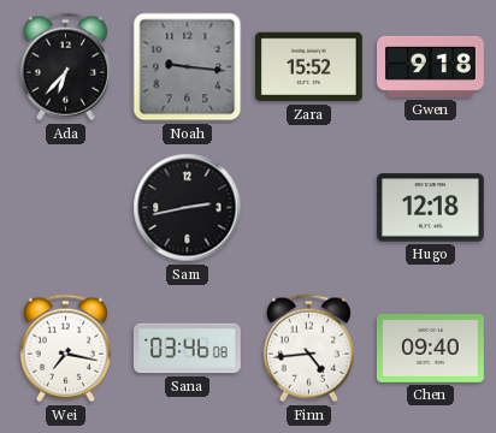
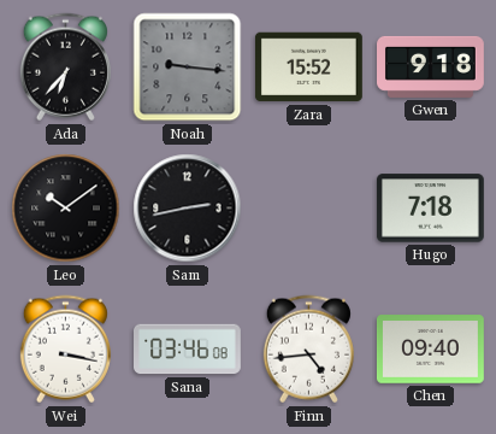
Leo: none -> 10:09 (66, 209)
Hugo: 12:18 -> 7:18 (430, 209)
Wei: 7:17 -> 3:17 (65, 350)
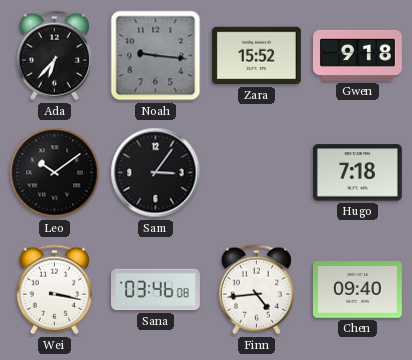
Sam: 2:43 -> 3:06 (156, 173)
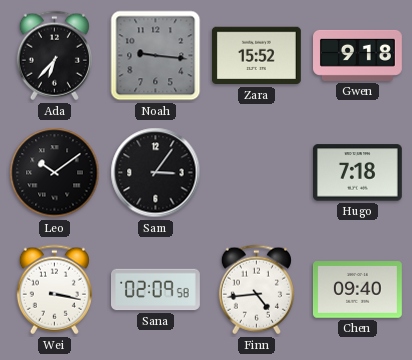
Sana: 03:46 -> 02:09 (156, 290)
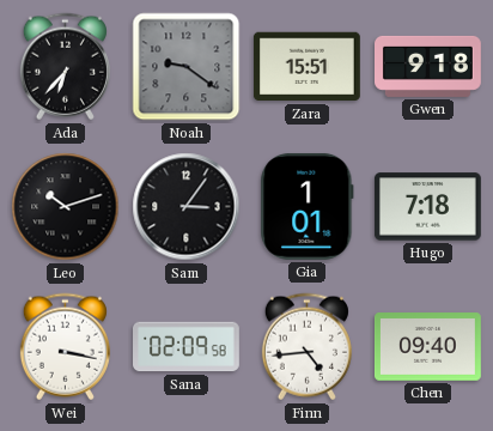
Noah: 9:16 -> 9:21 (187, 67)
Zara: 15:52 -> 15:51 (306, 67)
Leo: 10:09 -> 10:12 (66, 207)
Gia: none -> 1:01 (308, 206)
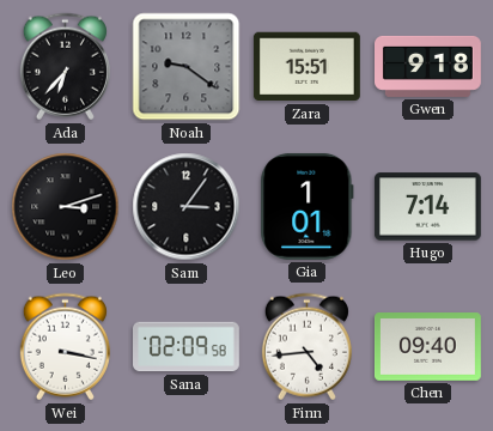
Leo: 10:12 -> 3:12 (66, 207)
Hugo: 7:18 -> 7:14 (427, 207)
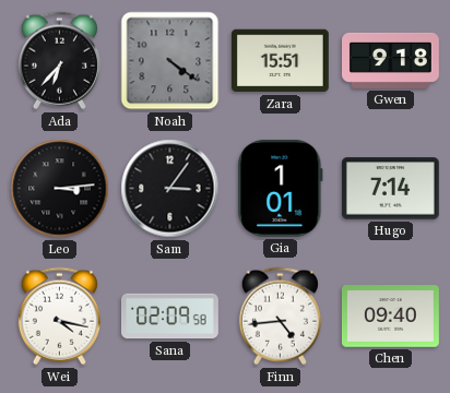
Noah: 9:21 -> 4:21 (170, 61)
Leo: 3:12 -> 3:14 (60, 189)
Wei: 3:17 -> 4:17 (59, 317)
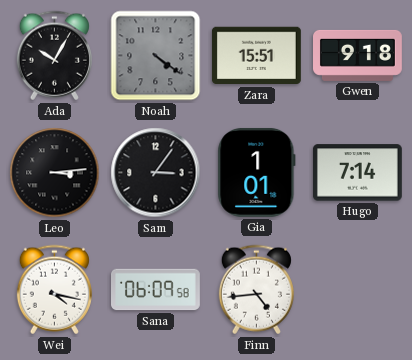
Ada: 6:37 -> 10:05 (54, 56)
Sana: 02:09 -> 06:09 (156, 290)
Chen: 09:40 -> none (390, 317)
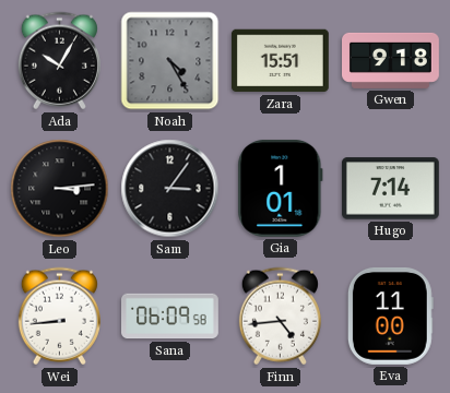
Noah: 4:21 -> 4:25 (170, 61)
Wei: 4:17 -> 8:44 (59, 317)
Eva: none -> 11:00 (390, 315)
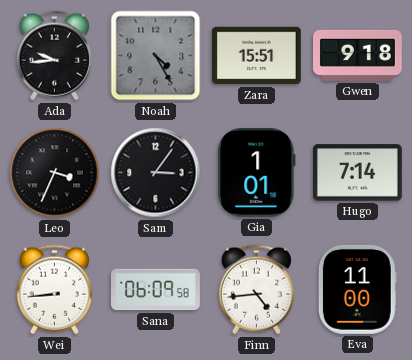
Ada: 10:05 -> 9:44 (54, 56)
Leo: 3:14 -> 3:34 (55, 173)
